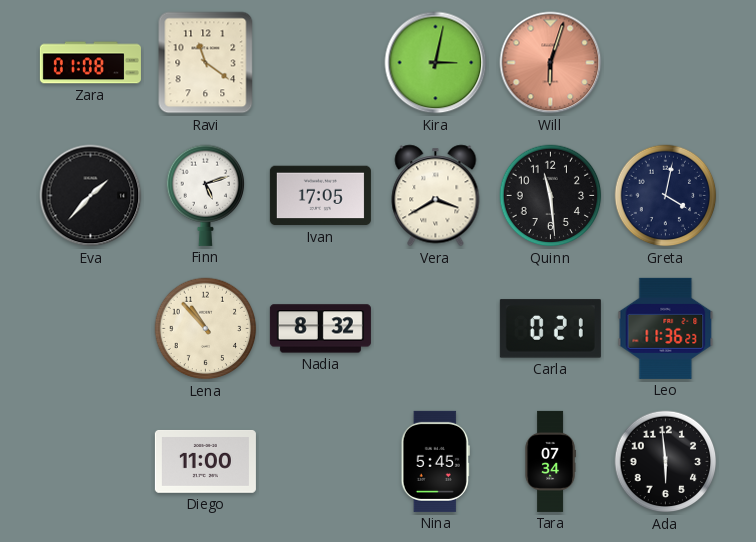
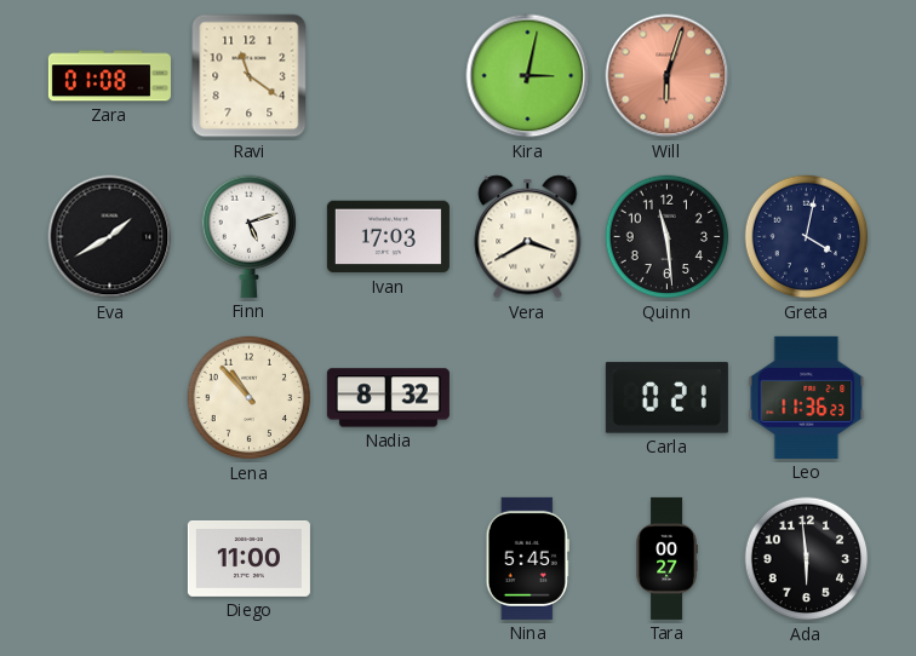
Eva: 1:37 -> 1:40 (110, 237)
Ivan: 17:05 -> 17:03 (388, 237)
Tara: 07:34 -> 00:27 (666, 558)
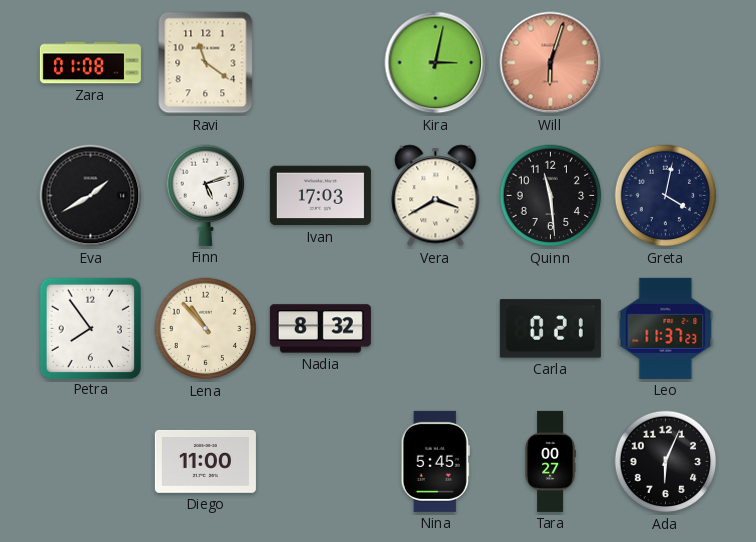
Petra: none -> 7:54 (90, 328)
Leo: 11:36 -> 11:37 (666, 328)
Ada: 5:59 -> 6:04 (666, 462)
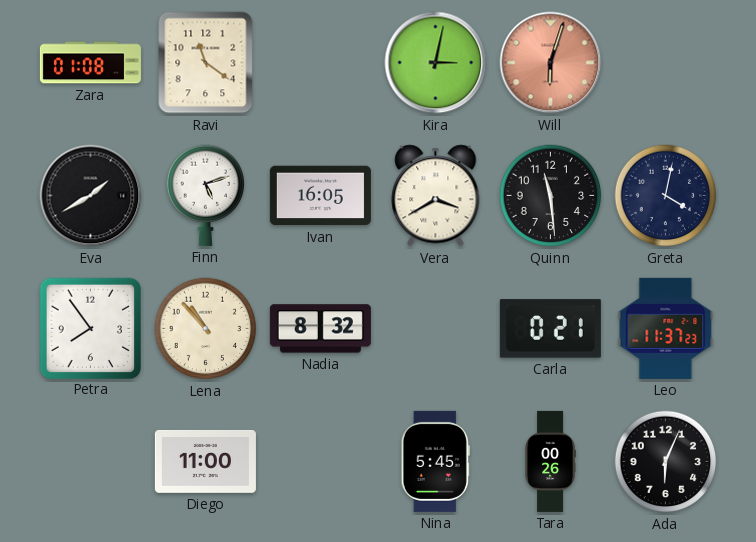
Ivan: 17:03 -> 16:05 (320, 196)
Tara: 00:27 -> 00:26 (550, 461)
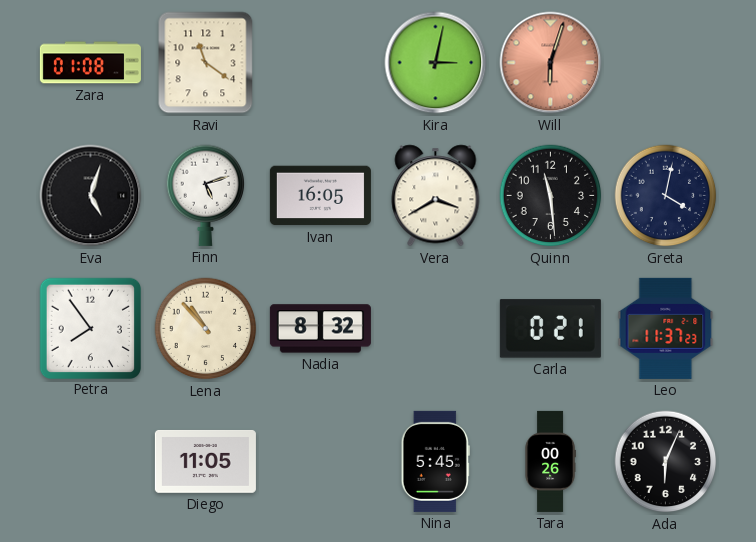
Eva: 1:40 -> 5:03 (91, 196)
Diego: 11:00 -> 11:05 (205, 461)
